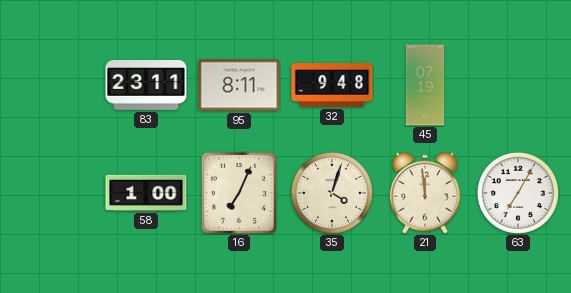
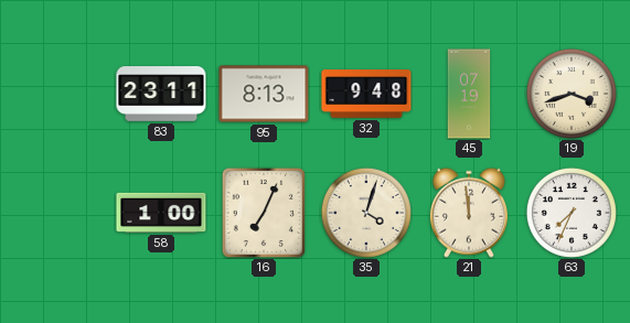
95: 8:11 -> 8:13 (264, 94)
19: none -> 3:42 (572, 94)
63: 7:05 -> 7:34 (572, 213)
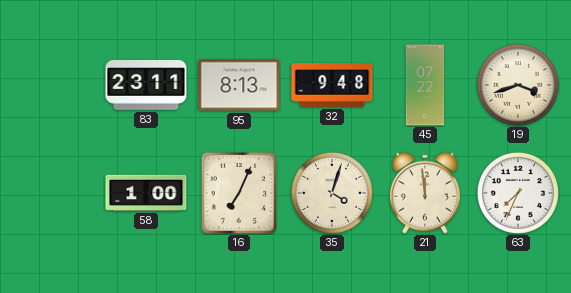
45: 07:19 -> 07:22 (425, 85)
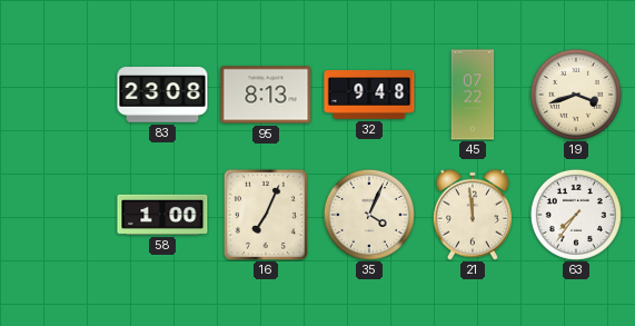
83: 23:11 -> 23:08 (162, 95)
35: 4:03 -> 4:04 (369, 215)
63: 7:34 -> 7:36 (576, 215)
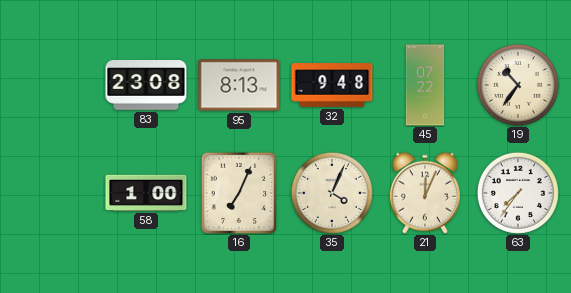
19: 3:42 -> 10:36 (518, 85)
21: 11:59 -> 12:04 (425, 193)
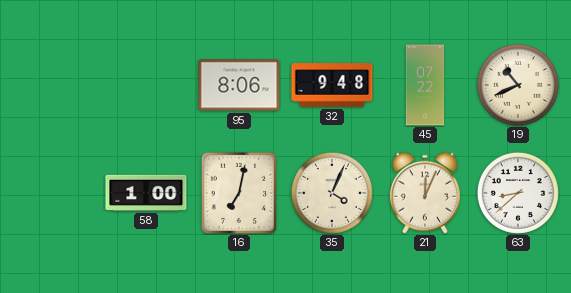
83: 23:08 -> none (146, 85)
95: 8:13 -> 8:06 (239, 85)
19: 10:36 -> 10:41 (518, 85)
16: 7:04 -> 7:02 (239, 193)
63: 7:36 -> 8:38 (518, 193)
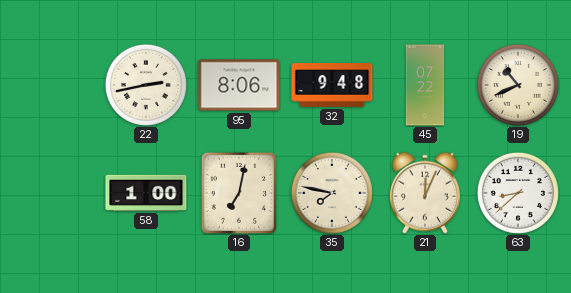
22: none -> 2:43 (146, 85)
35: 4:04 -> 7:47 (332, 193)
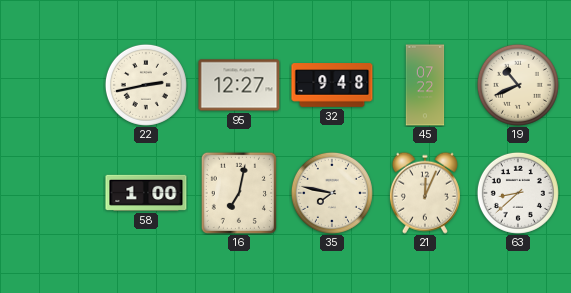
95: 8:06 -> 12:27 (239, 85)
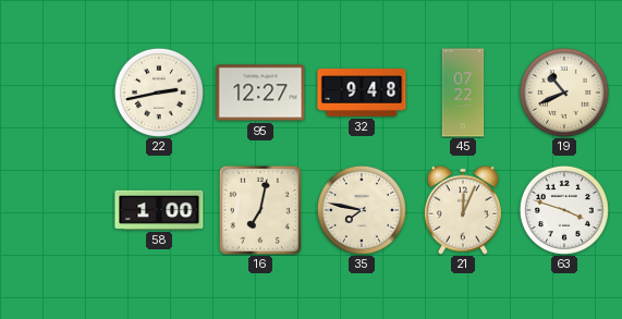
63: 8:38 -> 3:48 (564, 210)
